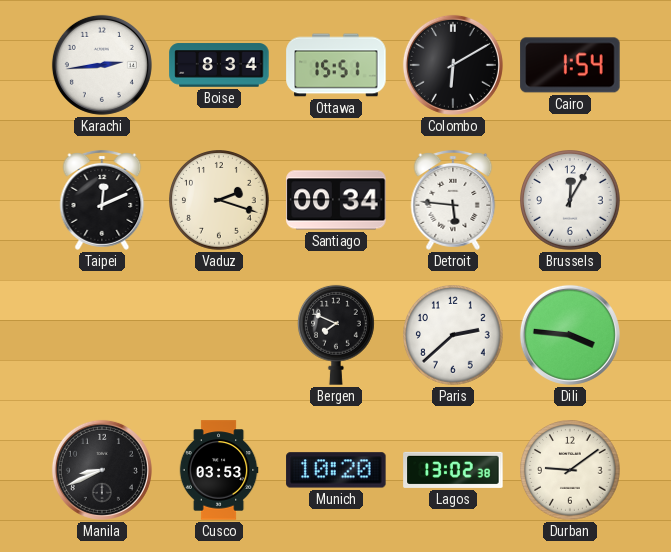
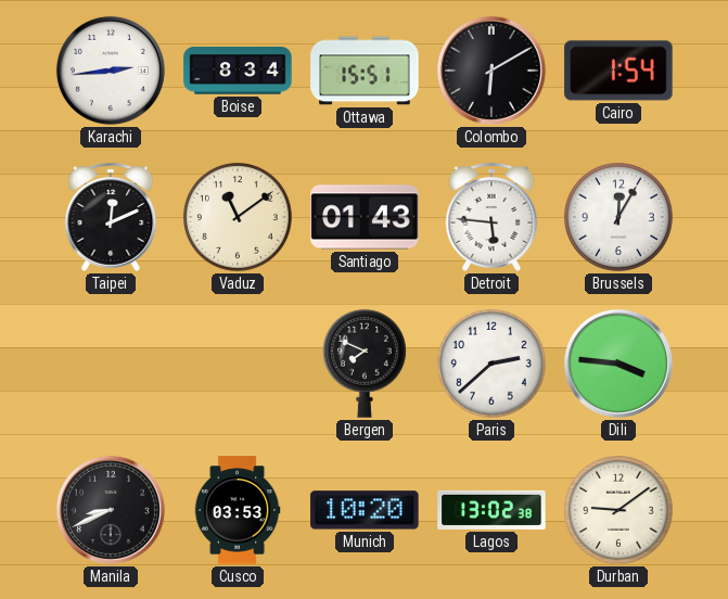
Vaduz: 2:18 -> 11:09 (239, 218)
Santiago: 00:34 -> 01:43 (365, 217)
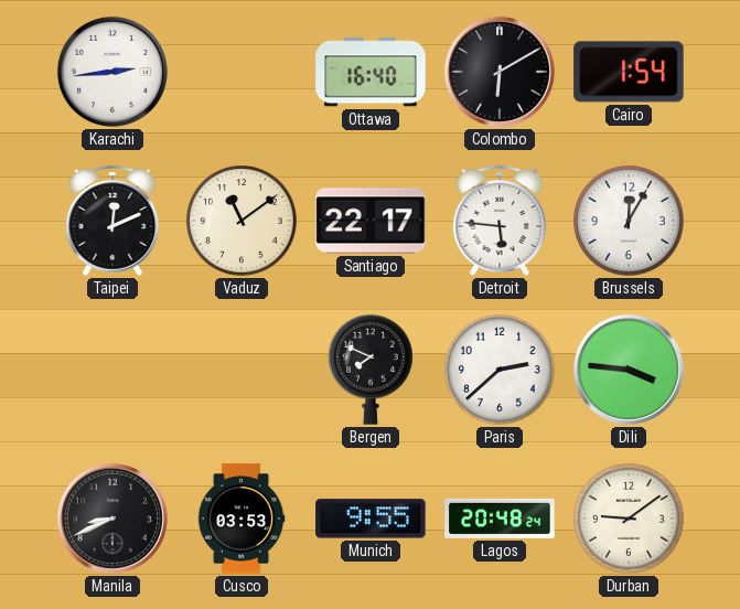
Boise: 8:34 -> none (238, 71)
Ottawa: 15:51 -> 16:40 (371, 72)
Santiago: 01:43 -> 22:17 (371, 221)
Munich: 10:20 -> 9:55 (371, 519)
Lagos: 13:02 -> 20:48 (500, 519)
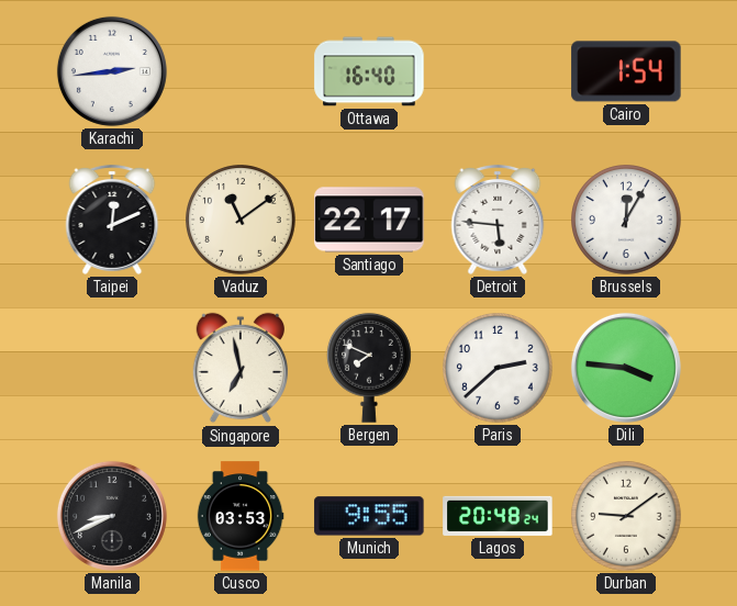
Colombo: 6:10 -> none (500, 72)
Singapore: none -> 6:58 (239, 368)
